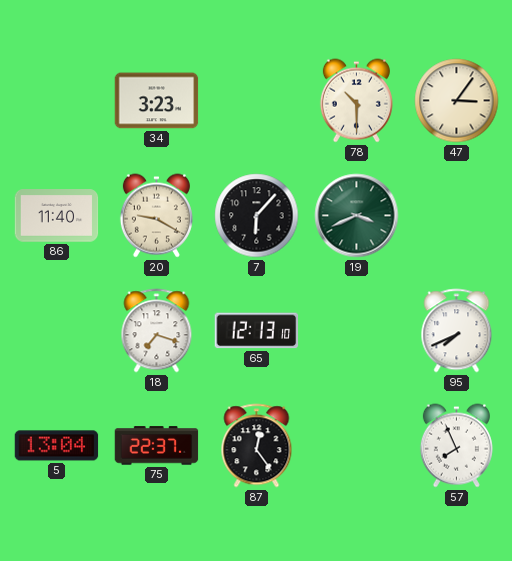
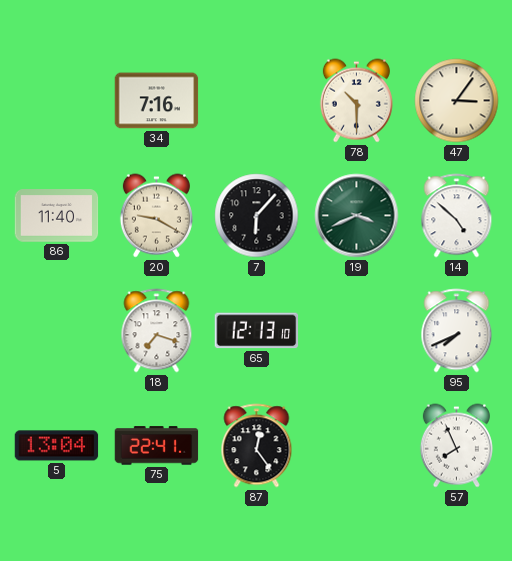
34: 3:23 -> 7:16 (157, 101)
14: none -> 4:52 (457, 216)
75: 22:37 -> 22:41 (157, 446)
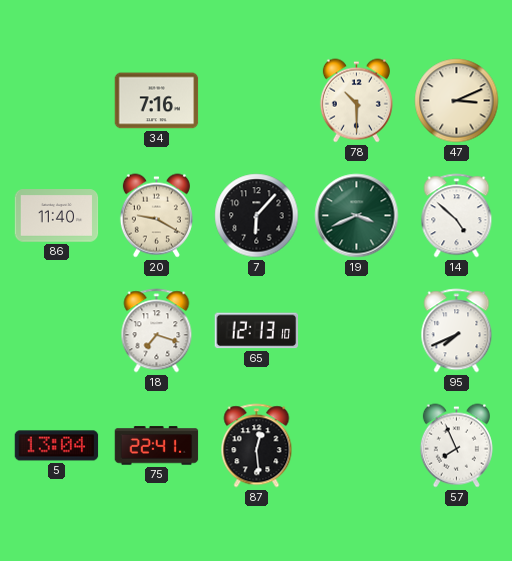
47: 3:06 -> 3:11 (457, 101)
87: 12:24 -> 12:29 (257, 446)
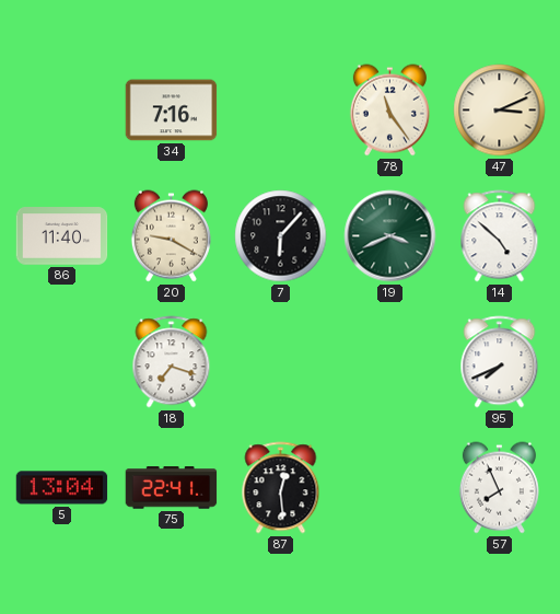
78: 10:30 -> 11:24 (389, 111)
65: 12:13 -> none (257, 331)
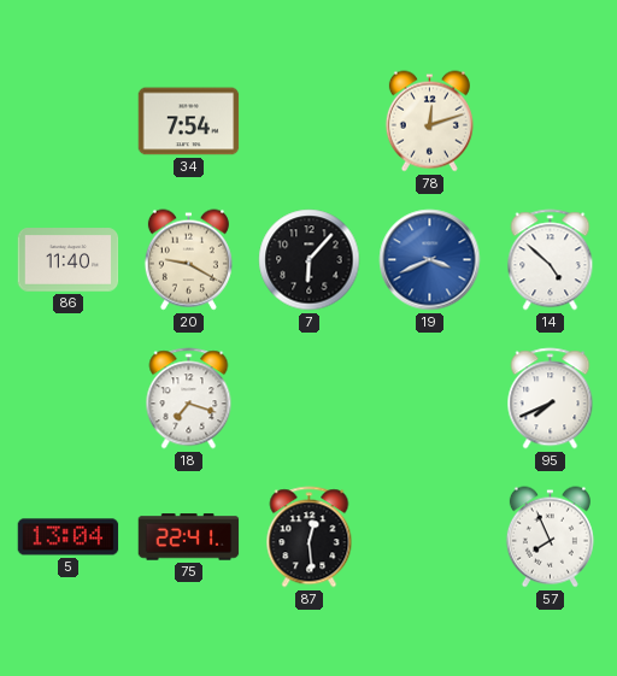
34: 7:16 -> 7:54 (189, 122)
78: 11:24 -> 12:12 (429, 122)
47: 3:11 -> none (500, 111)
19 dial: green -> blue (430, 260)
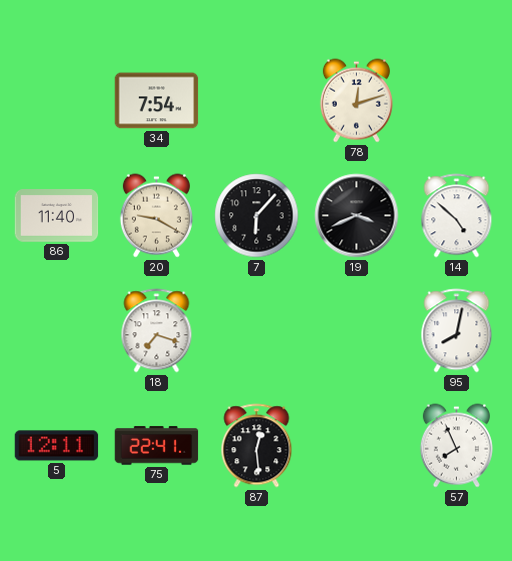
19 dial: blue -> black (357, 216)
95: 7:41 -> 8:02 (457, 331)
5: 13:04 -> 12:11 (57, 446)
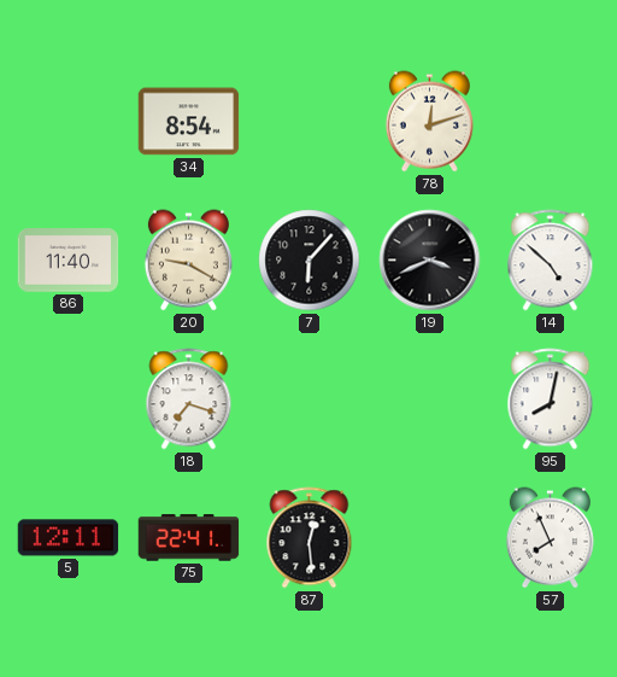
34: 7:54 -> 8:54 (189, 122)
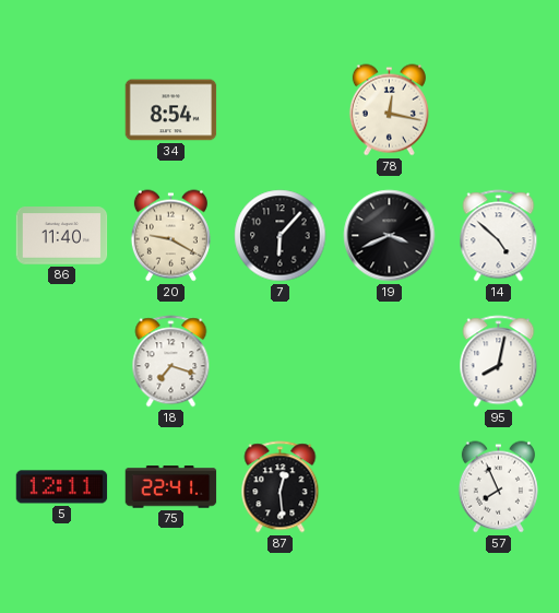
78: 12:12 -> 12:17 (389, 110)
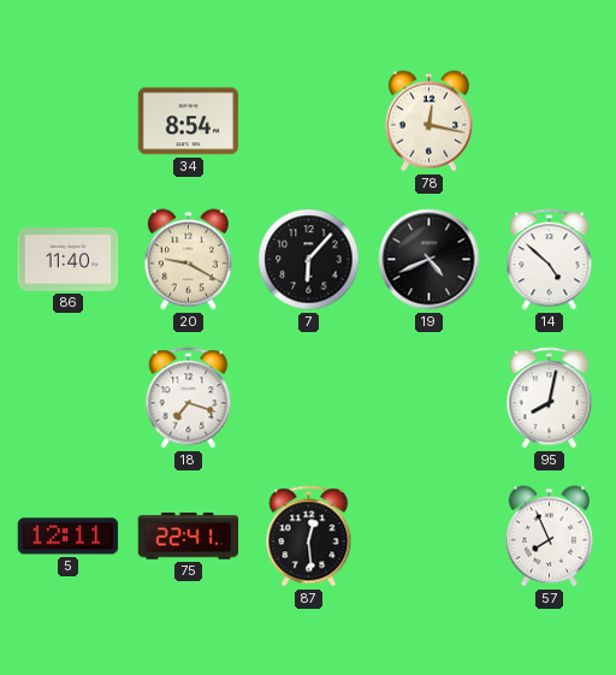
19: 3:41 -> 4:41 (430, 260)
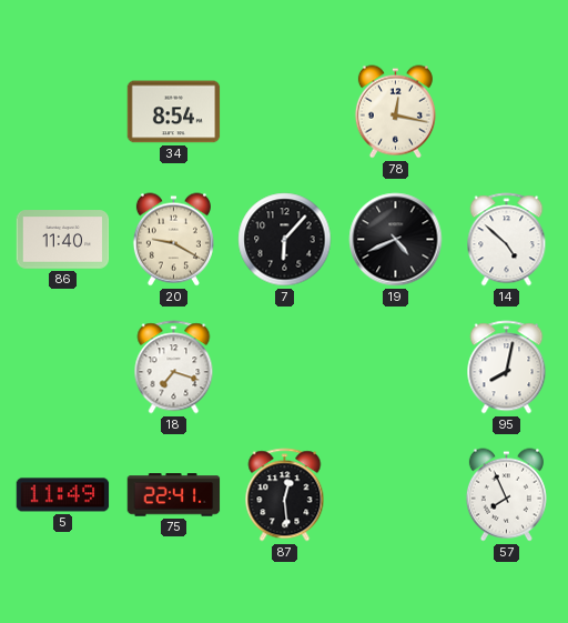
5: 12:11 -> 11:49 (63, 495)
